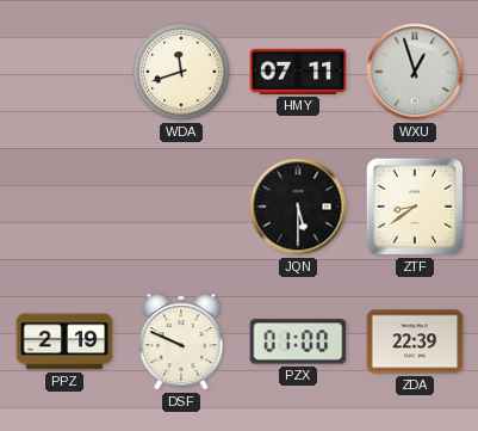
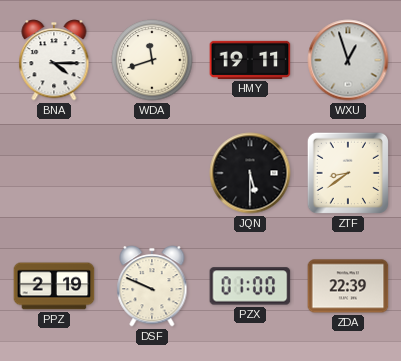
BNA: none -> 4:15 (54, 60)
HMY: 07:11 -> 19:11 (250, 60)
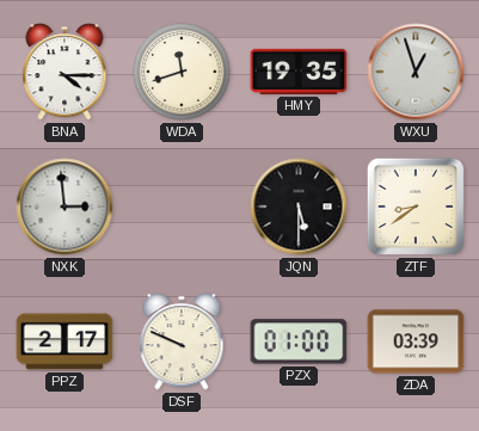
HMY: 19:11 -> 19:35 (299, 72)
NXK: none -> 2:59 (65, 207)
PPZ: 2:19 -> 2:17 (65, 341)
ZDA: 22:39 -> 03:39 (416, 341)
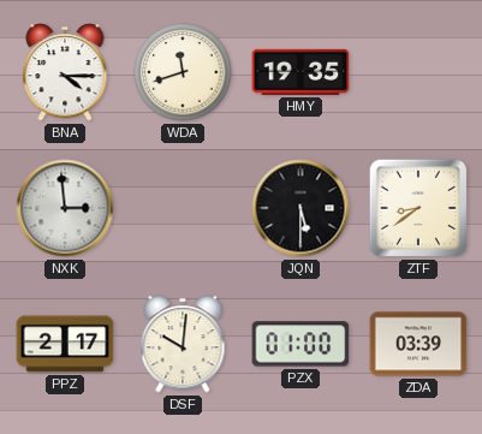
WXU: 12:57 -> none (416, 72)
DSF: 9:49 -> 10:01 (183, 344)
